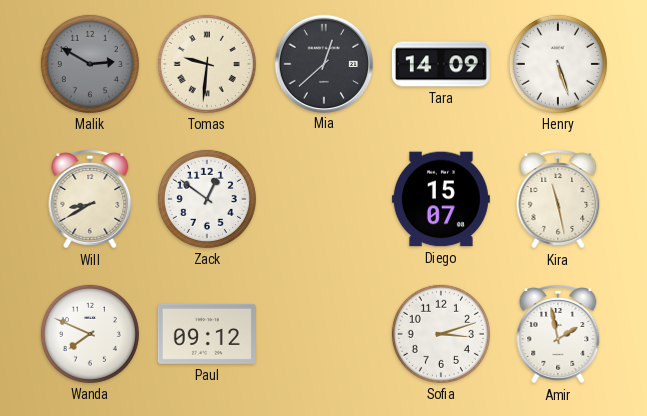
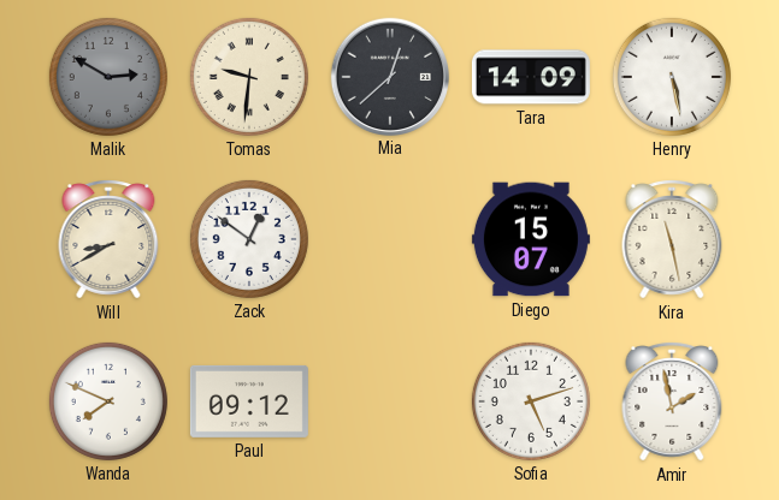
Henry: 5:27 -> 5:28 (672, 77)
Sofia: 3:12 -> 5:12 (531, 401)
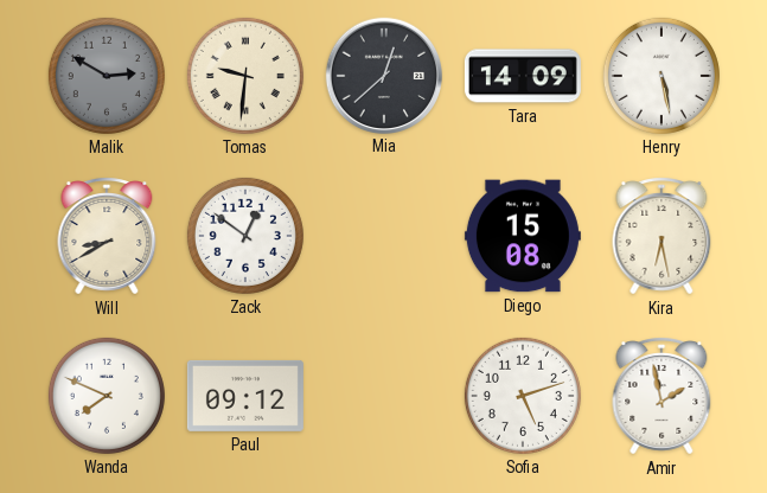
Diego: 15:07 -> 15:08 (523, 236)
Kira: 11:28 -> 6:28 (661, 236)
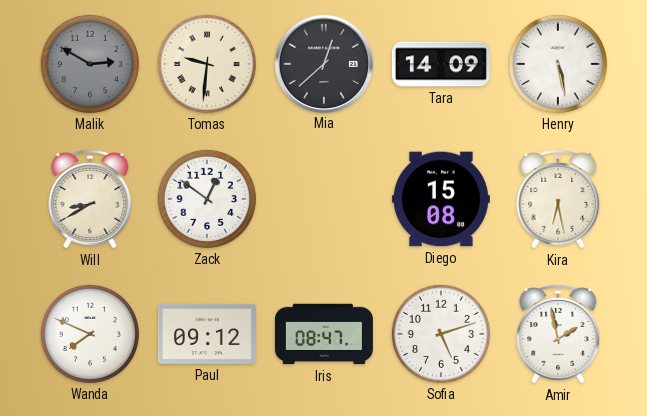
Iris: none -> 08:47 (324, 334)
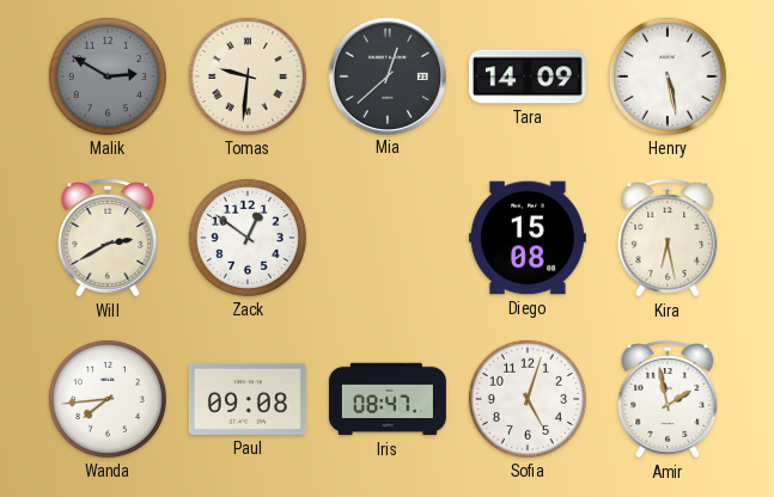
Will: 8:40 -> 2:40 (108, 238)
Wanda: 7:49 -> 7:44 (108, 399)
Paul: 09:12 -> 09:08 (248, 399)
Sofia: 5:12 -> 5:03 (528, 399)
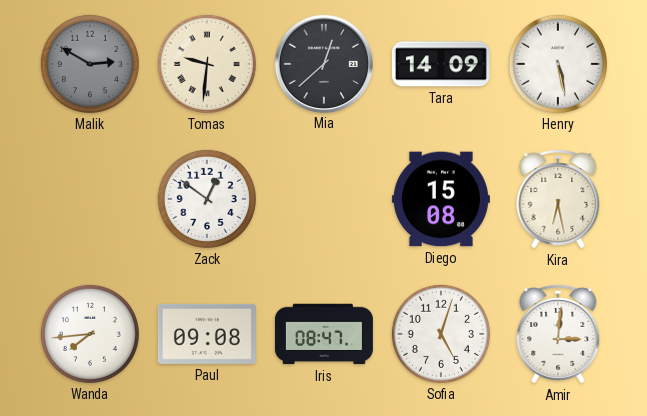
Will: 2:40 -> none (108, 238)
Amir: 1:58 -> 3:01 (558, 334)
